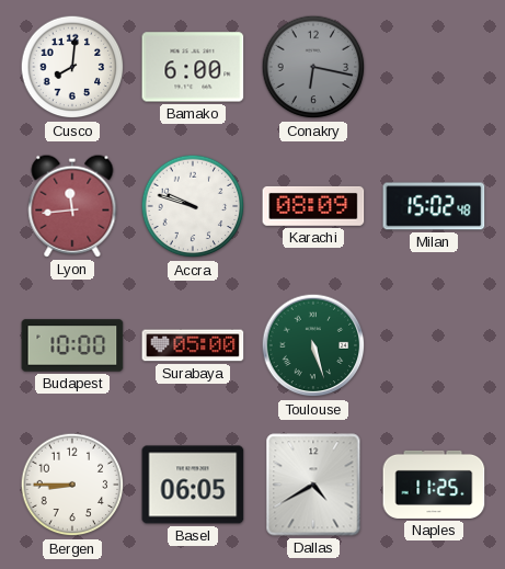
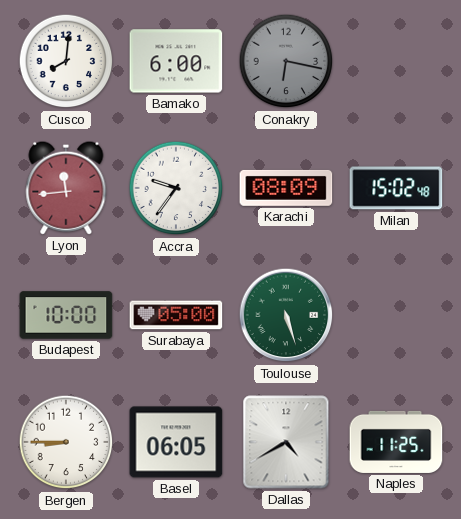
Accra: 9:48 -> 9:36 (176, 188)
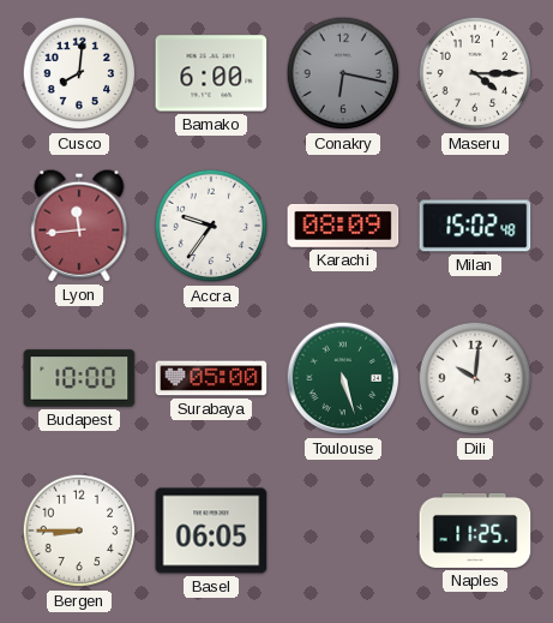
Maseru: none -> 4:15 (475, 73)
Dili: none -> 10:01 (475, 378)
Dallas: 4:40 -> none (286, 442)
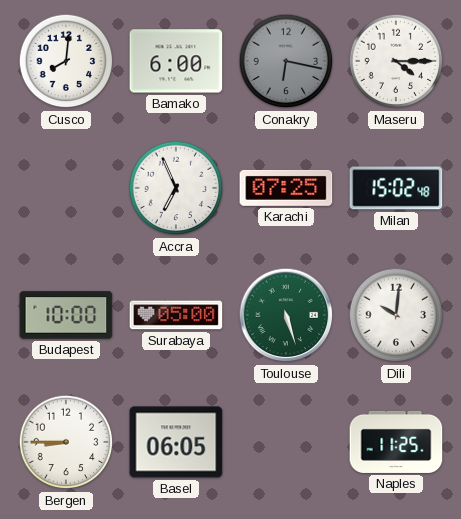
Lyon: 11:44 -> none (79, 226)
Accra: 9:36 -> 6:56 (176, 188)
Karachi: 08:09 -> 07:25 (286, 188)
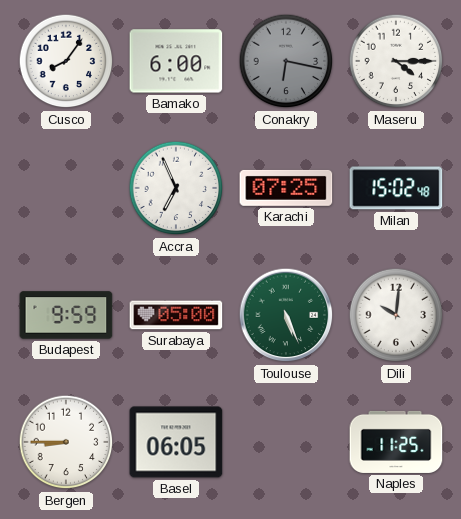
Cusco: 8:01 -> 8:06 (66, 61)
Budapest: 10:00 -> 9:59 (66, 315)
Toulouse: 5:27 -> 5:26 (286, 315)
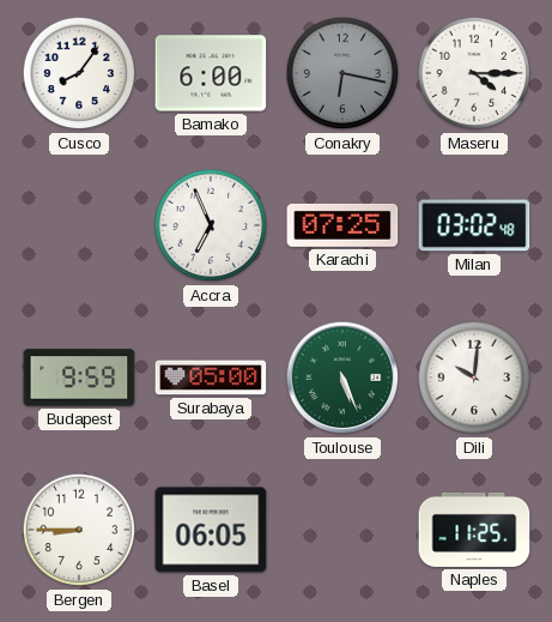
Milan: 15:02 -> 03:02 (474, 225)
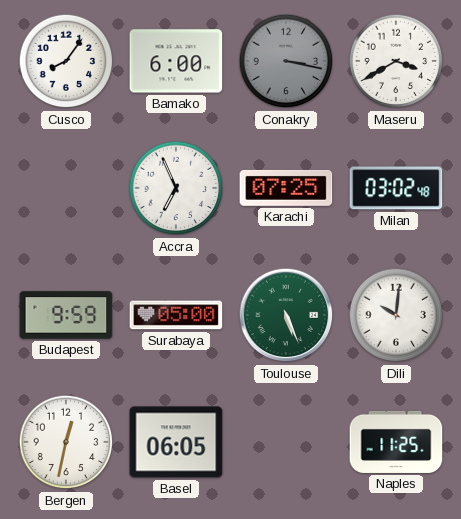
Conakry: 6:17 -> 3:17 (286, 61)
Maseru: 4:15 -> 3:40 (396, 61)
Bergen: 8:45 -> 12:32 (66, 442)
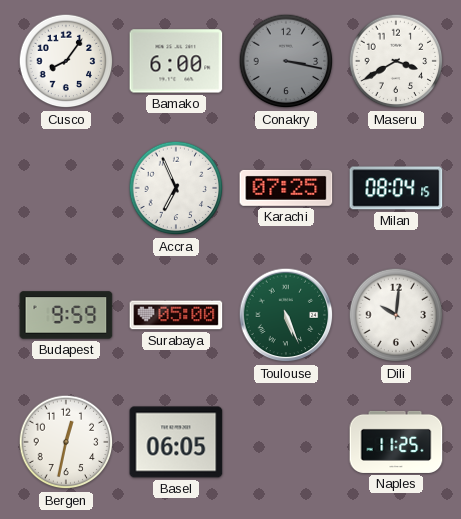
Milan: 03:02 -> 08:04 (396, 188)
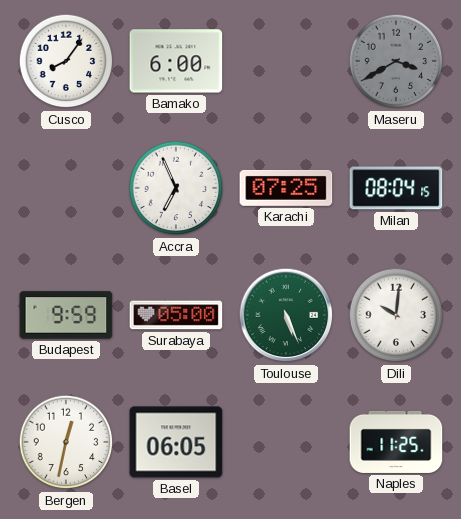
Conakry: 3:17 -> none (286, 61)
Maseru dial: white -> grey (396, 61)
